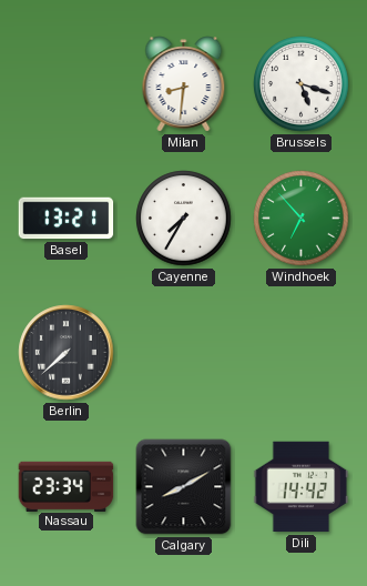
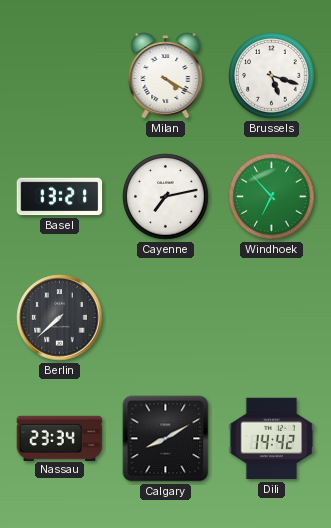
Milan: 8:31 -> 4:20 (166, 76)
Cayenne: 7:35 -> 7:13 (166, 197)
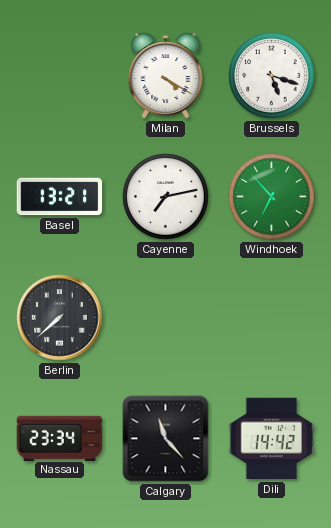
Calgary: 8:10 -> 11:23 (166, 439)
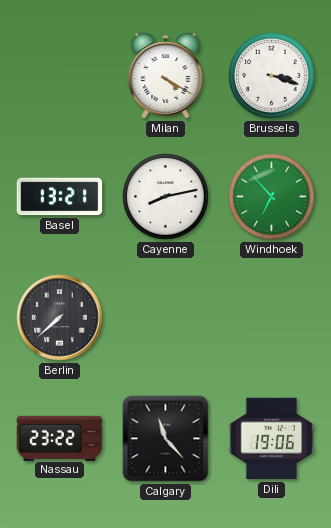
Brussels: 5:18 -> 3:18 (272, 76)
Cayenne: 7:13 -> 8:13 (166, 197)
Nassau: 23:34 -> 23:22 (60, 438)
Dili: 14:42 -> 19:06 (272, 439)
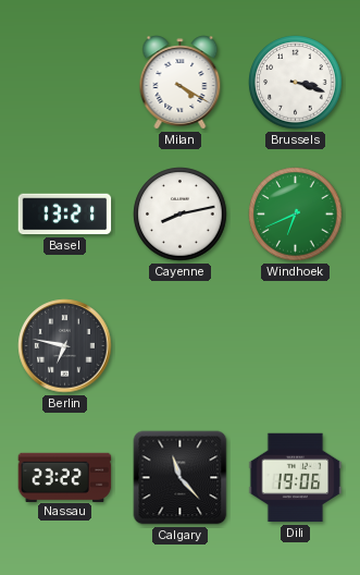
Windhoek: 6:53 -> 6:41 (296, 215)
Berlin: 7:38 -> 6:47 (65, 346)
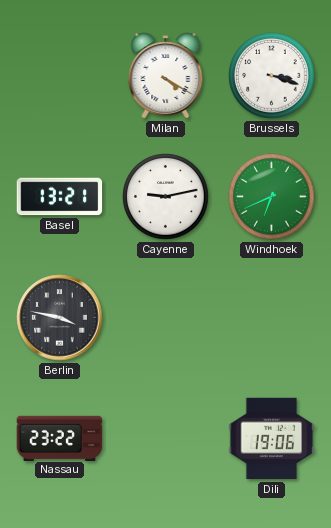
Cayenne: 8:13 -> 9:13 (166, 197)
Berlin: 6:47 -> 3:47 (60, 318)
Calgary: 11:23 -> none (181, 478)
